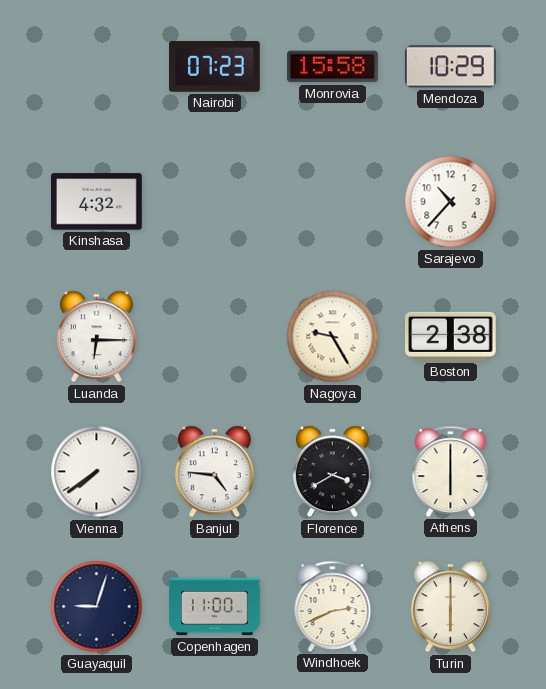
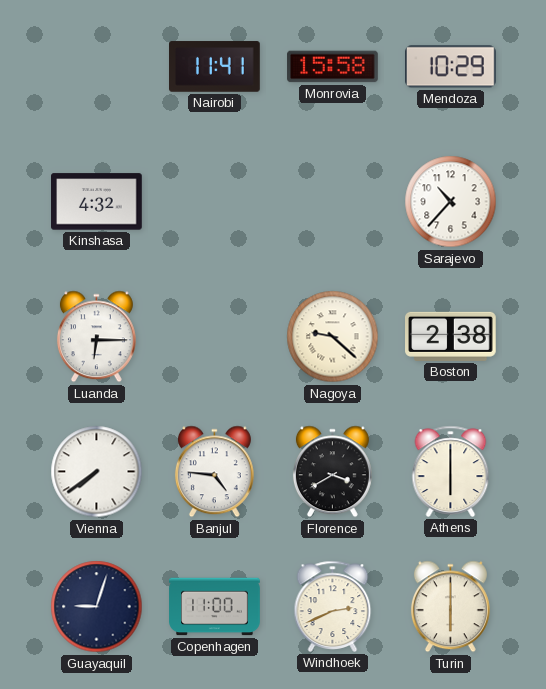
Nairobi: 07:23 -> 11:41 (215, 67)
Nagoya: 9:25 -> 9:22 (333, 337)
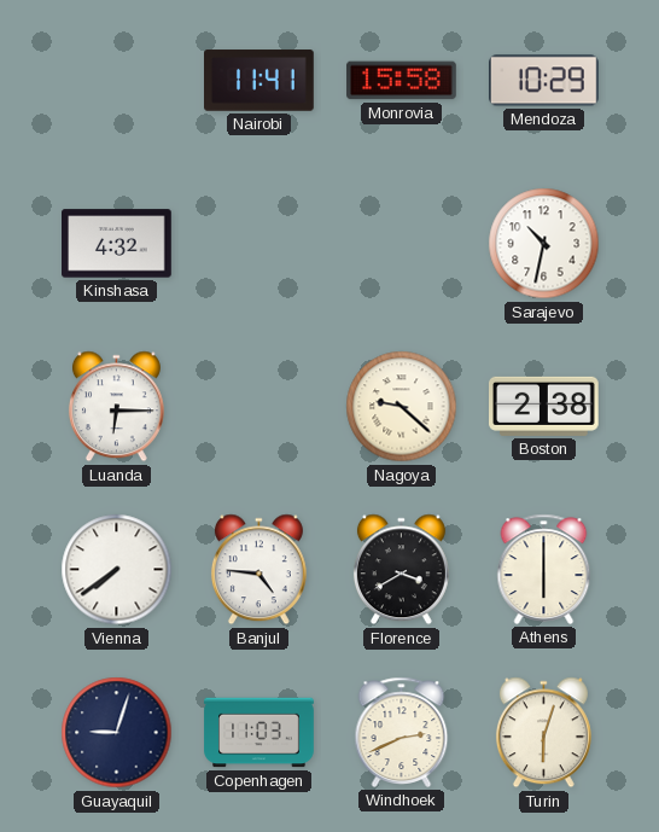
Sarajevo: 10:37 -> 10:32 (544, 244)
Copenhagen: 11:00 -> 11:03 (259, 733)
Turin: 6:00 -> 6:03 (543, 733)
